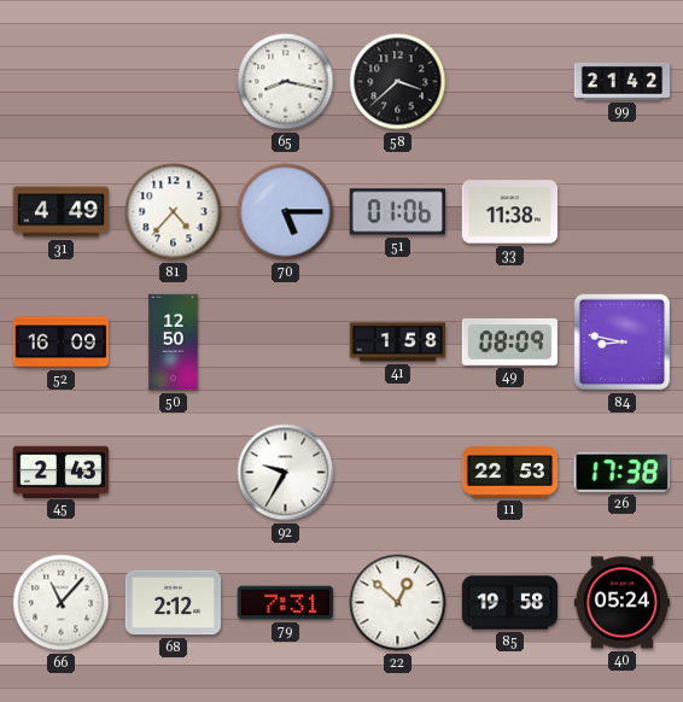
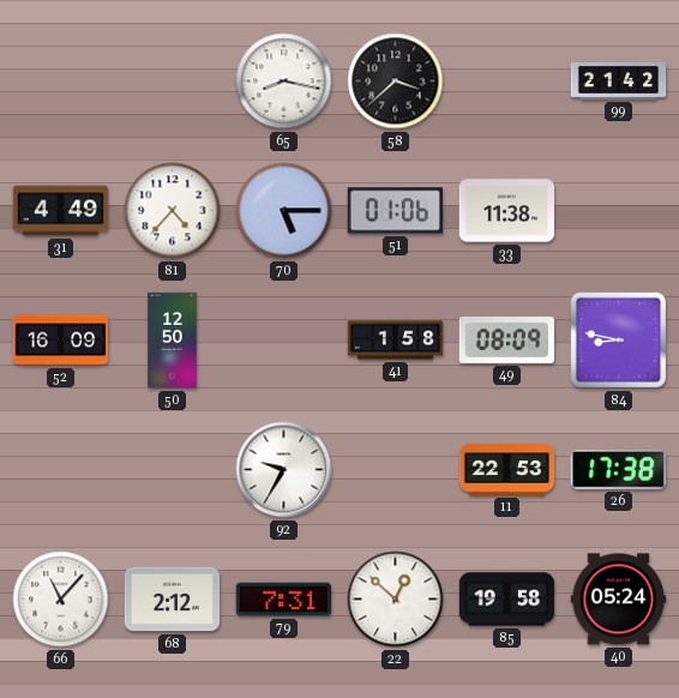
45: 2:43 -> none (62, 472)
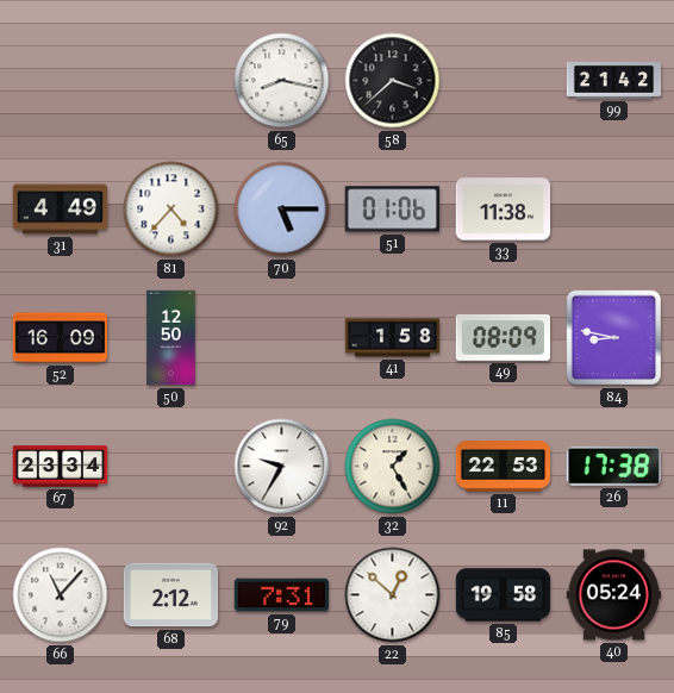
67: none -> 23:34 (61, 467)
32: none -> 1:25 (393, 467)
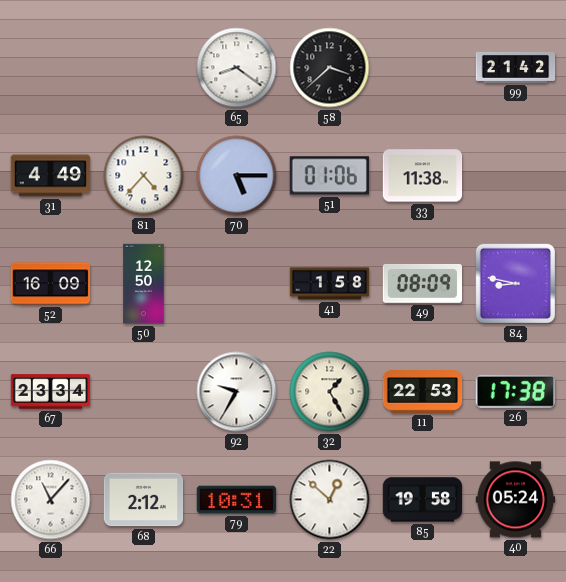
65: 8:17 -> 8:21 (237, 68)
79: 7:31 -> 10:31 (237, 500)
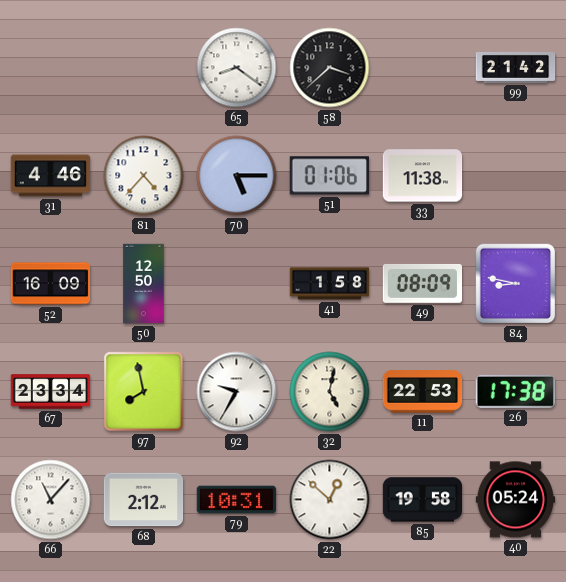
31: 4:49 -> 4:46 (51, 176)
97: none -> 7:58 (144, 392)
32: 1:25 -> 5:02 (330, 392)
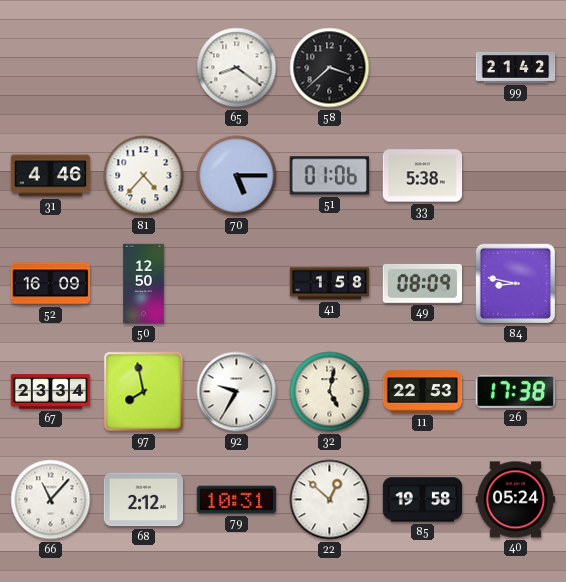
33: 11:38 -> 5:38 (423, 176)
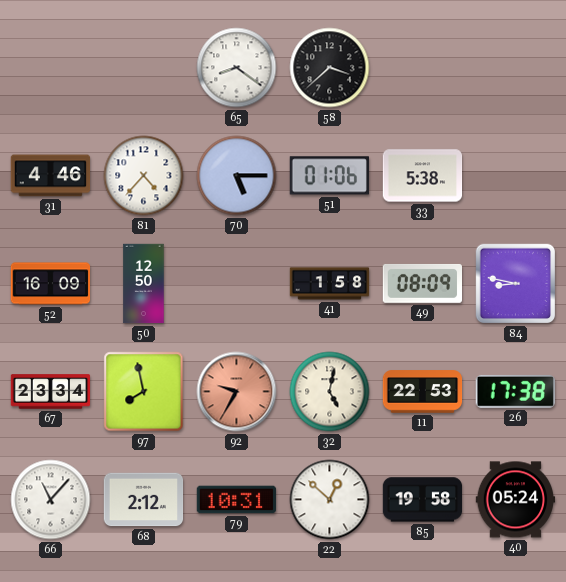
99: 21:42 -> none (516, 67)
92 dial: white -> salmon (237, 392)
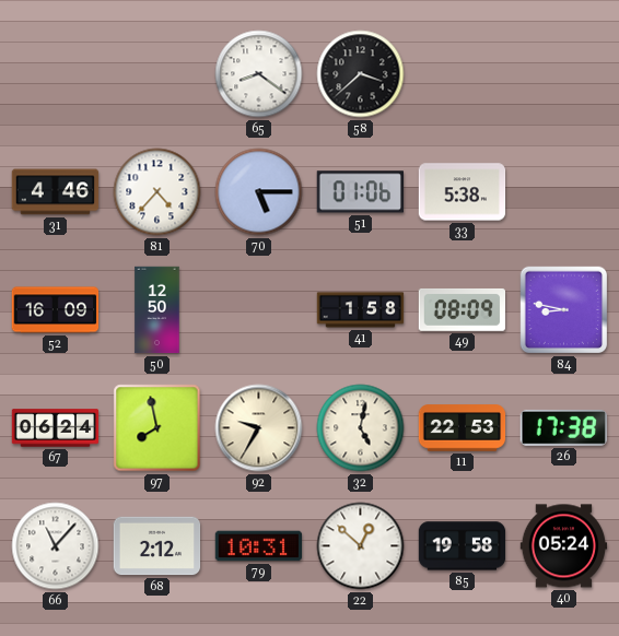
67: 23:34 -> 06:24 (56, 428)
92 dial: salmon -> cream (259, 428)
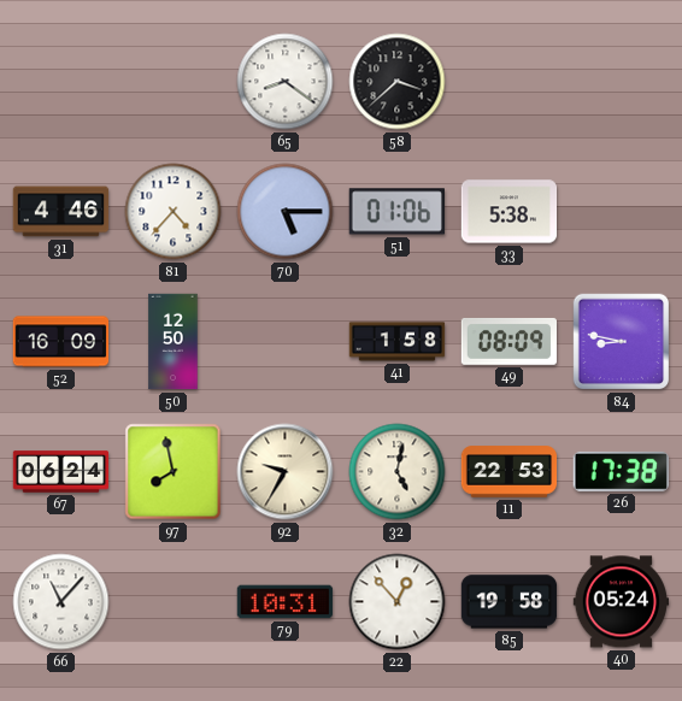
68: 2:12 -> none (157, 546)
22: 12:52 -> 12:53 (398, 602)
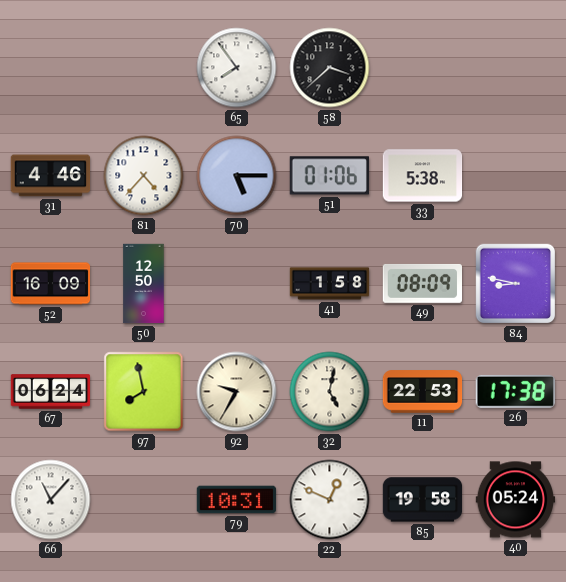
65: 8:21 -> 7:54 (237, 68)
22: 12:53 -> 12:49 (330, 500)
